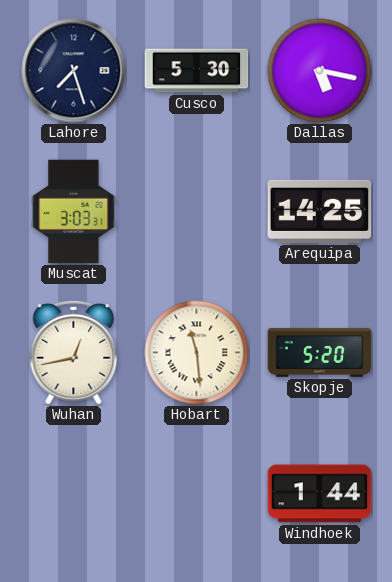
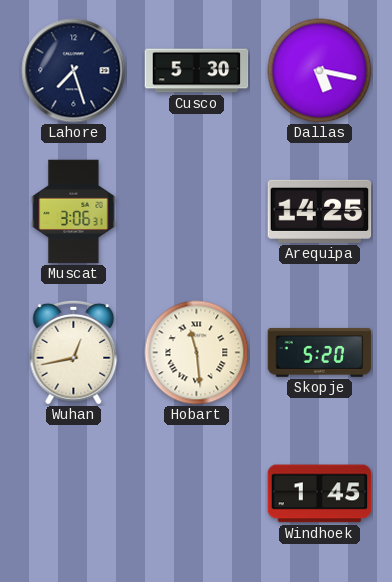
Muscat: 3:03 -> 3:06 (74, 212)
Windhoek: 1:44 -> 1:45 (320, 494)
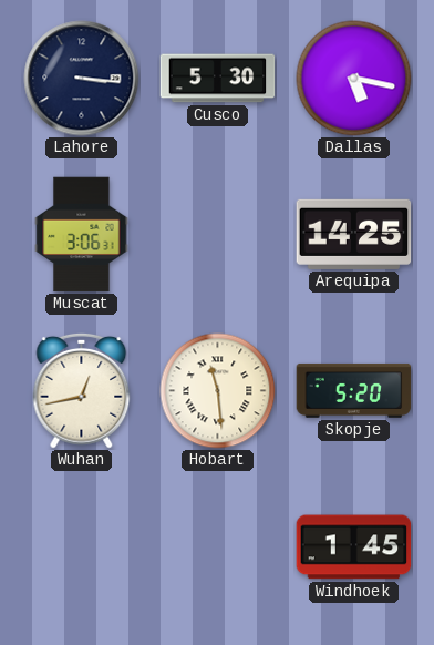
Lahore: 7:27 -> 3:16 (82, 79)
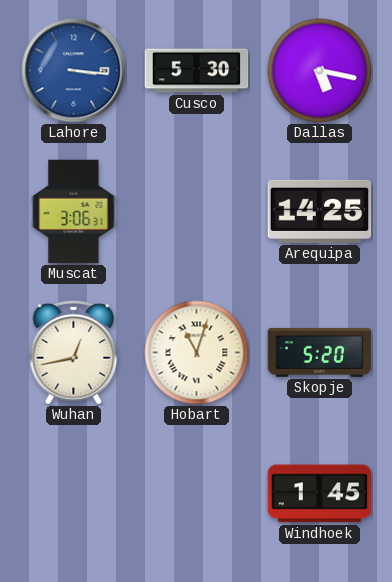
Lahore dial: navy -> blue (74, 71)
Hobart: 11:29 -> 11:03 (197, 353)
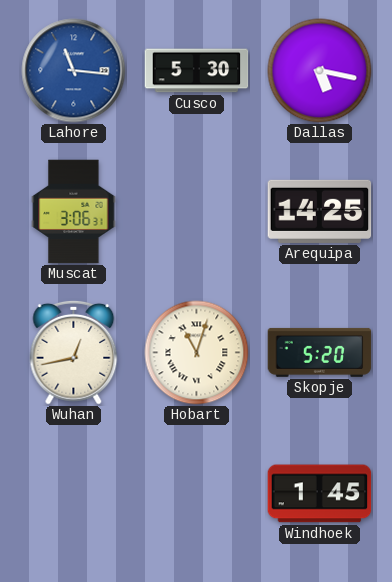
Lahore: 3:16 -> 11:16 (74, 71)
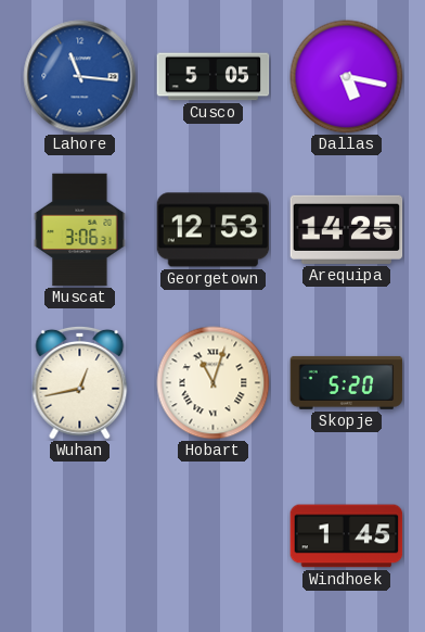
Cusco: 5:30 -> 5:05 (214, 77)
Georgetown: none -> 12:53 (214, 230)
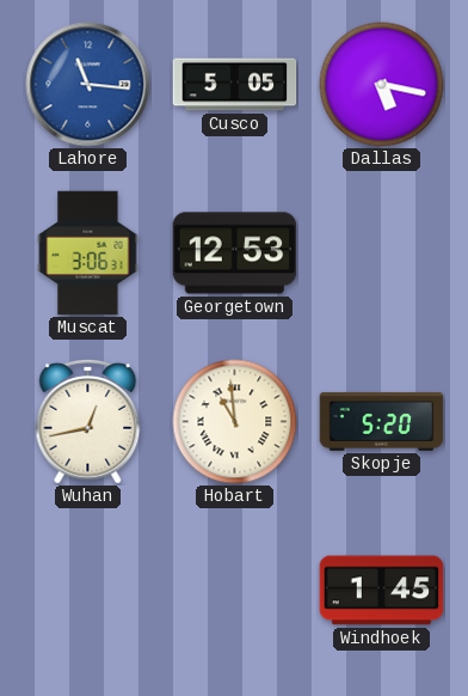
Arequipa: 14:25 -> none (347, 229)
Hobart: 11:03 -> 10:59 (235, 422)
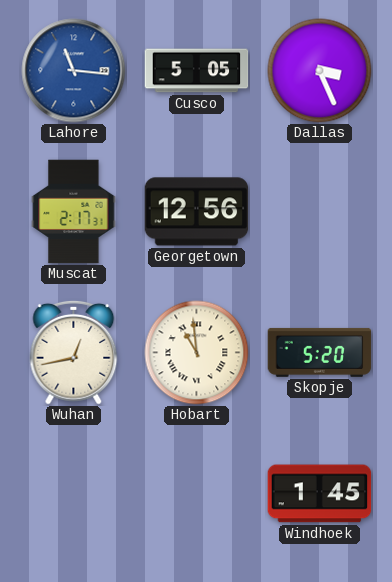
Dallas: 5:17 -> 3:26 (320, 71)
Muscat: 3:06 -> 2:17 (74, 212)
Georgetown: 12:53 -> 12:56 (197, 212)
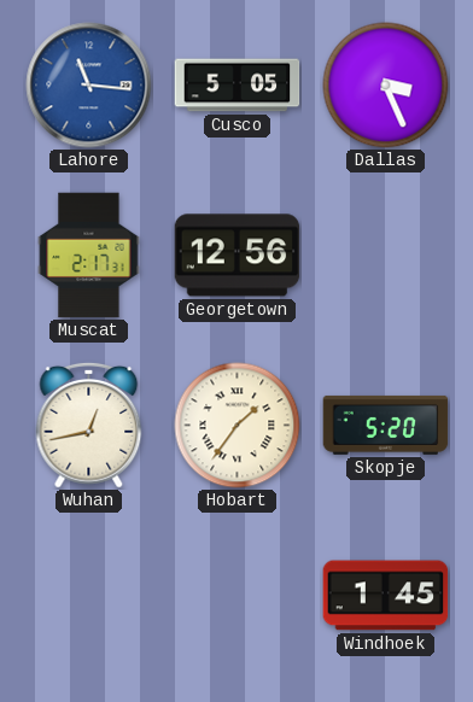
Hobart: 10:59 -> 1:36 (238, 426)
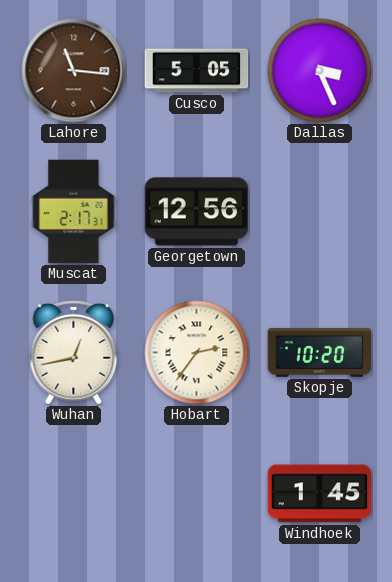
Lahore dial: blue -> brown (74, 71)
Hobart: 1:36 -> 2:36 (197, 353)
Skopje: 5:20 -> 10:20 (320, 352)
